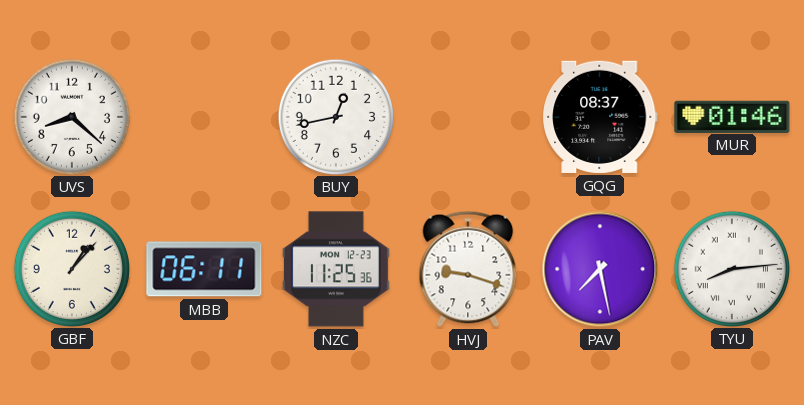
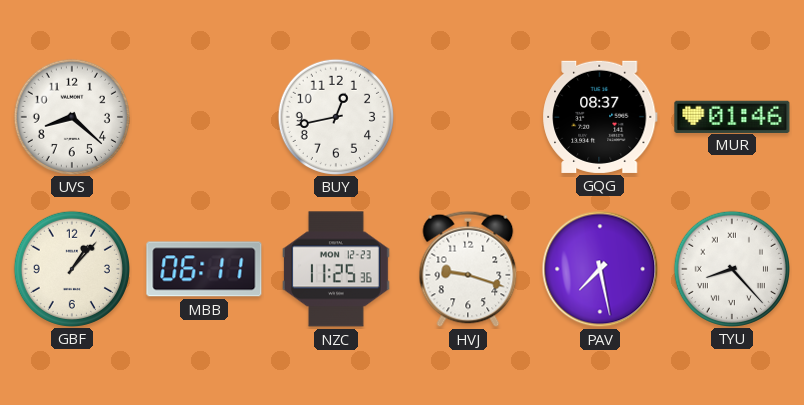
TYU: 8:14 -> 8:23 (731, 268)
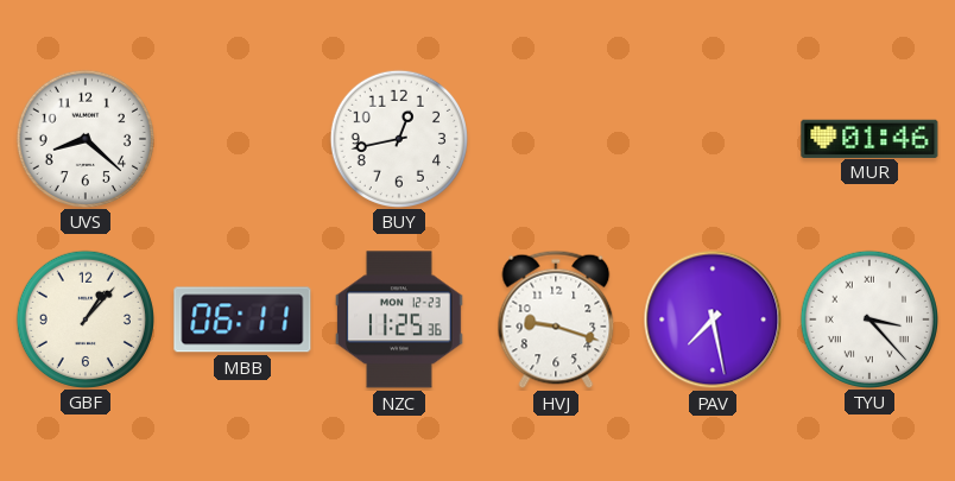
GQG: 08:37 -> none (601, 117)
TYU: 8:23 -> 3:23 (868, 318)
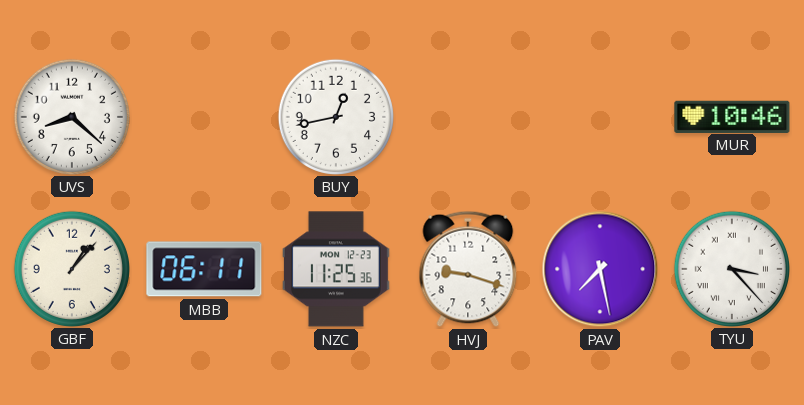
MUR: 01:46 -> 10:46 (732, 116)
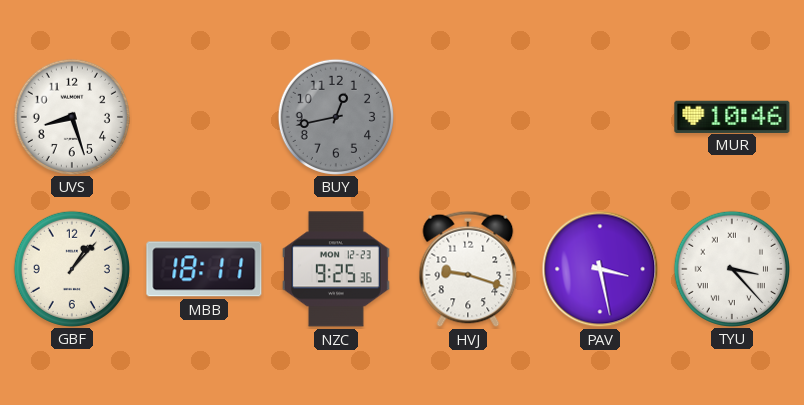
UVS: 8:22 -> 8:27 (71, 116)
BUY dial: white -> grey (335, 116)
MBB: 06:11 -> 18:11 (204, 269)
NZC: 11:25 -> 9:25 (336, 269)
PAV: 7:28 -> 3:28 (600, 269)
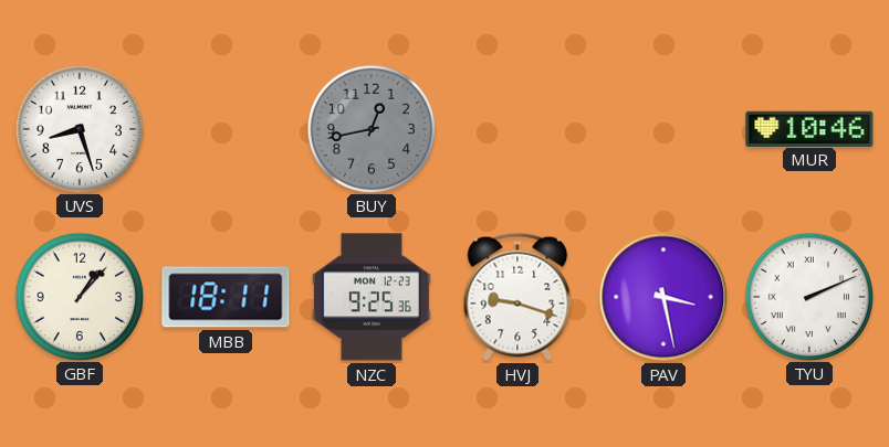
TYU: 3:23 -> 2:11 (808, 296)
